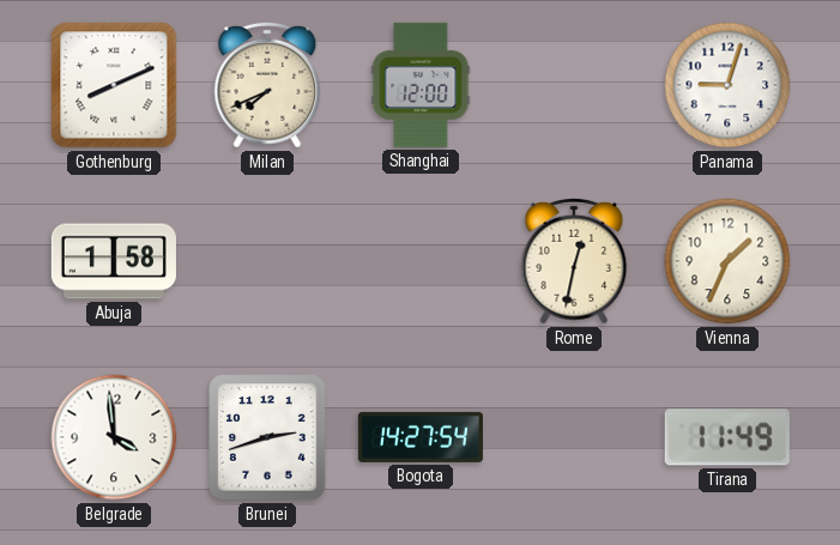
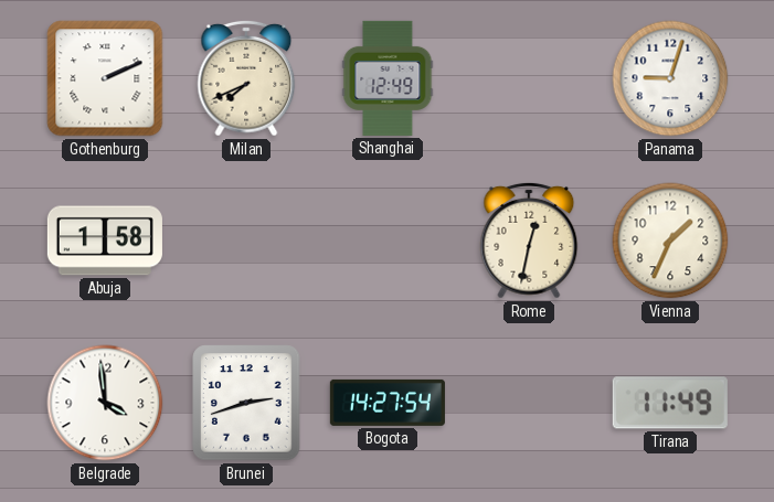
Gothenburg: 8:11 -> 2:11 (105, 78)
Shanghai: 12:00 -> 12:49 (388, 78)
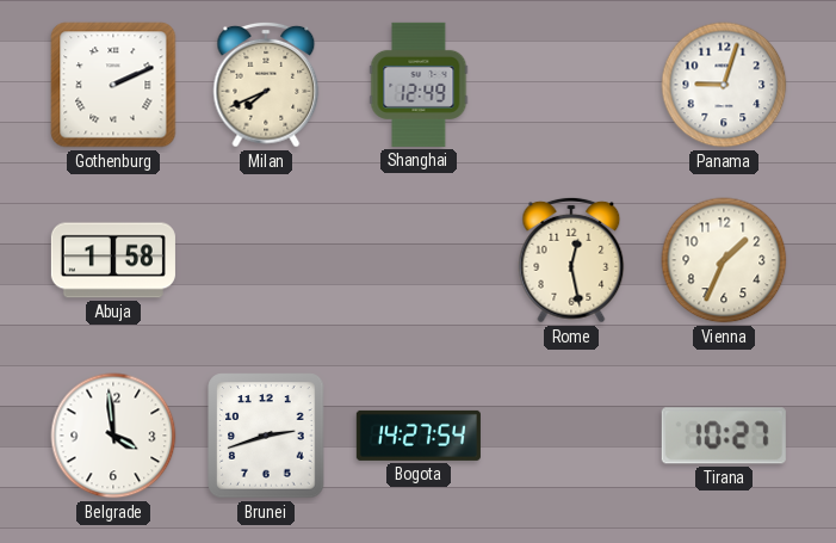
Rome: 12:32 -> 12:28 (571, 260)
Tirana: 11:49 -> 10:27 (724, 436)
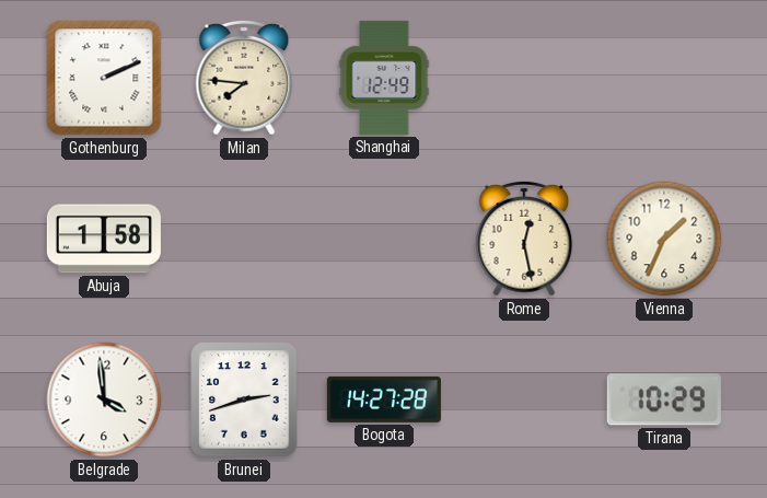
Milan: 7:41 -> 7:46 (244, 78)
Panama: 9:03 -> none (724, 85)
Bogota: 14:27:54 -> 14:27:28 (384, 399)
Tirana: 10:27 -> 10:29 (664, 399)
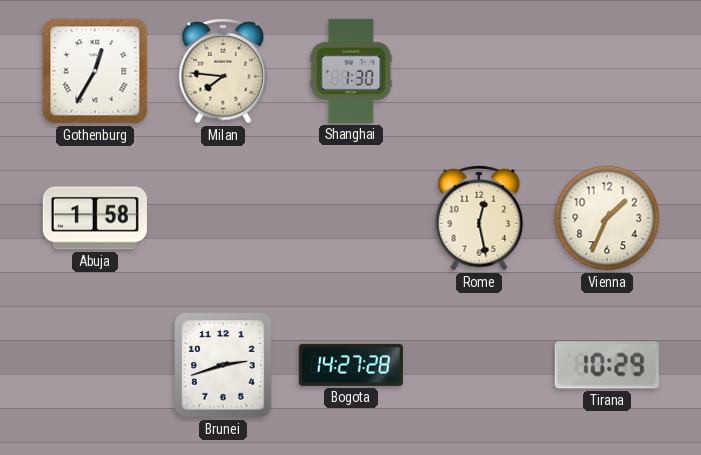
Gothenburg: 2:11 -> 12:35 (95, 71)
Shanghai: 12:49 -> 1:30 (351, 71)
Belgrade: 3:59 -> none (104, 399)
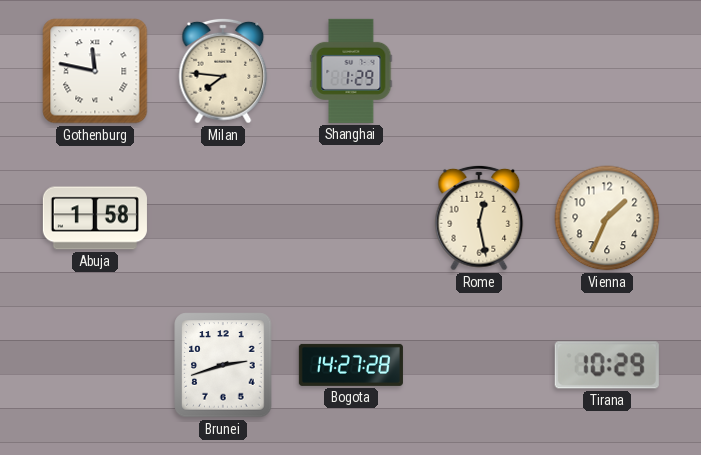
Gothenburg: 12:35 -> 11:47 (95, 71)
Shanghai: 1:30 -> 1:29 (351, 71)
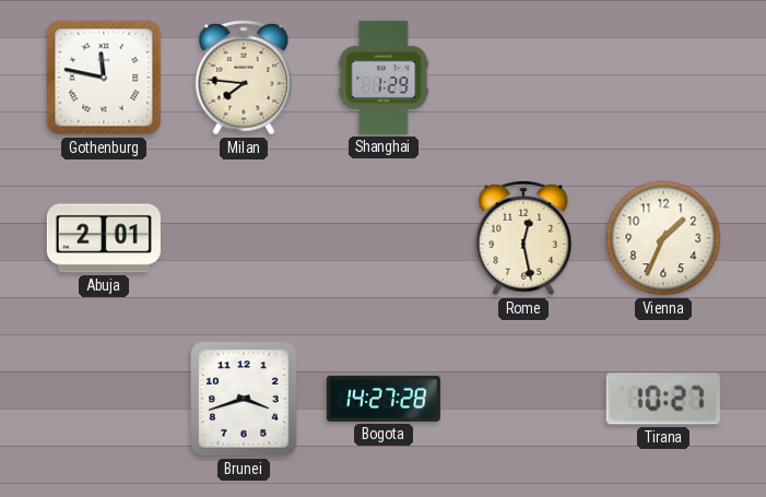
Abuja: 1:58 -> 2:01 (104, 238)
Brunei: 2:42 -> 3:42 (244, 399)
Tirana: 10:29 -> 10:27 (663, 399)
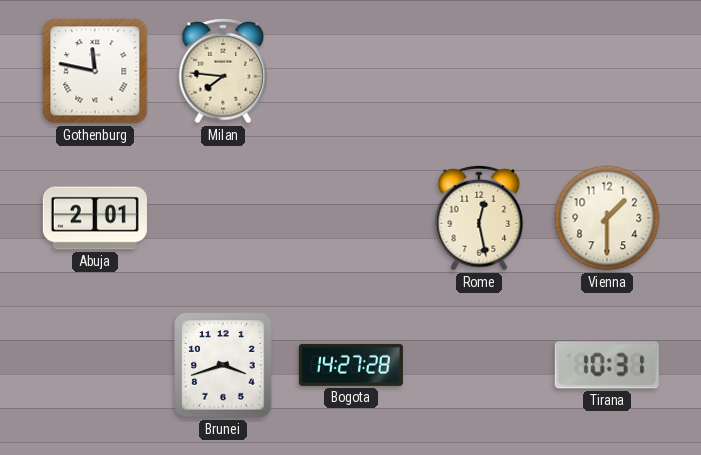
Shanghai: 1:29 -> none (384, 78)
Vienna: 1:34 -> 1:30 (607, 218)
Tirana: 10:27 -> 10:31 (607, 365)
